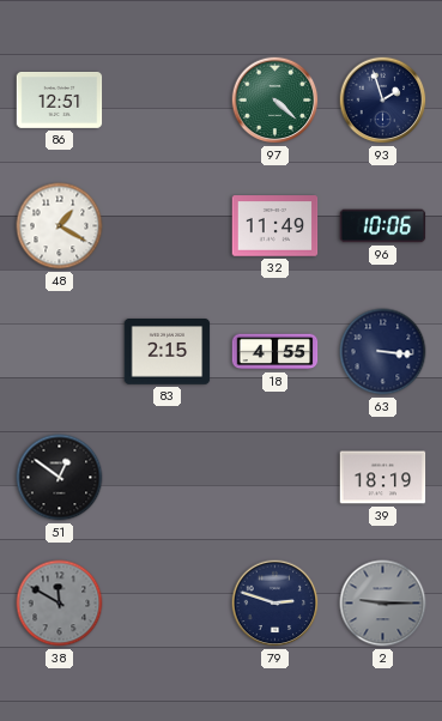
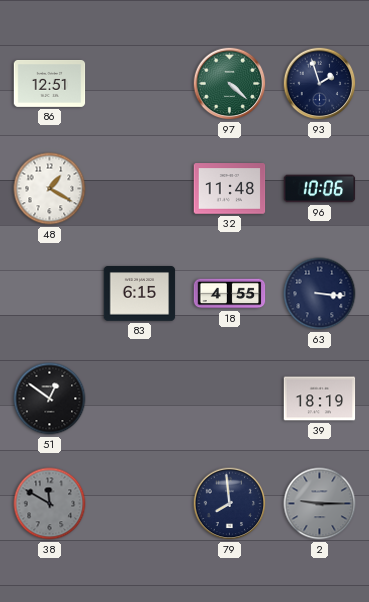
32: 11:49 -> 11:48 (230, 189)
83: 2:15 -> 6:15 (140, 294)
79: 2:48 -> 7:59 (230, 504)
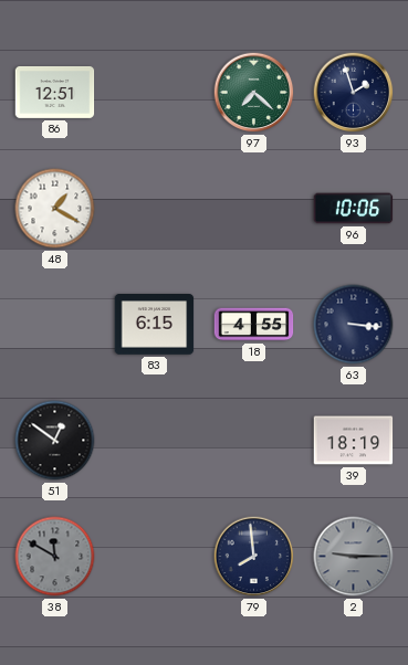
97: 4:22 -> 7:22 (254, 93)
32: 11:48 -> none (230, 189)
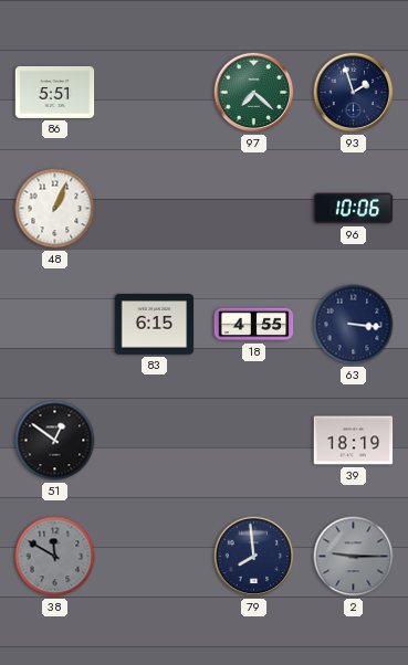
86: 12:51 -> 5:51 (55, 92)
48: 1:20 -> 1:04 (55, 209)
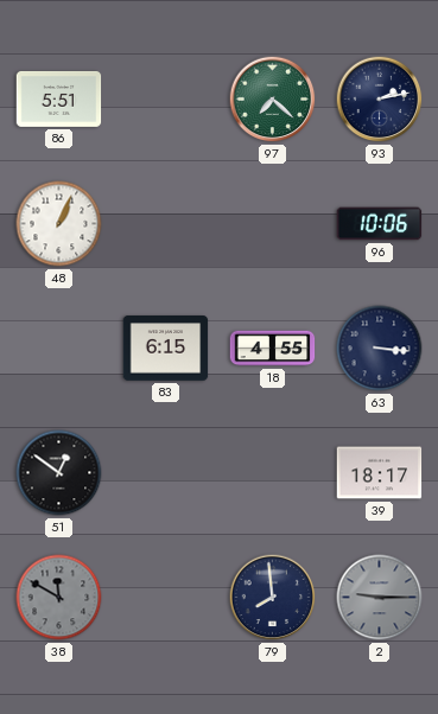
93: 1:57 -> 2:13 (380, 100)
39: 18:19 -> 18:17 (380, 473)
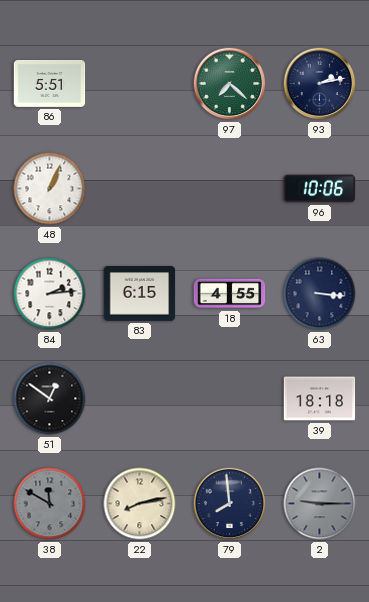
84: none -> 2:14 (50, 294)
39: 18:17 -> 18:18 (320, 399)
22: none -> 8:13 (140, 504)
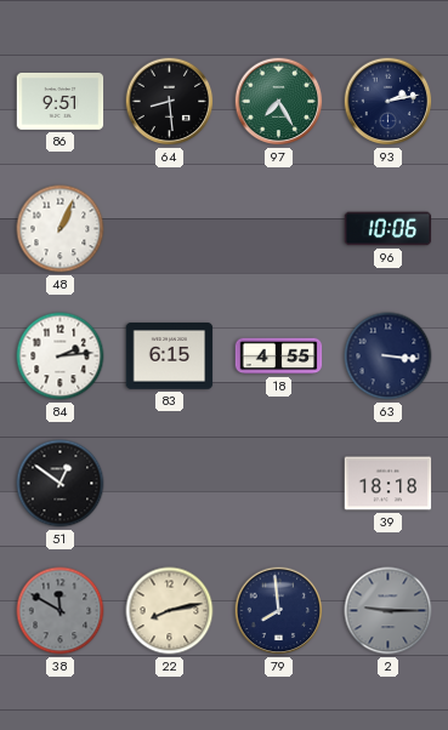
86: 5:51 -> 9:51 (61, 101)
64: none -> 8:29 (170, 102)
97: 7:22 -> 7:25 (279, 102)
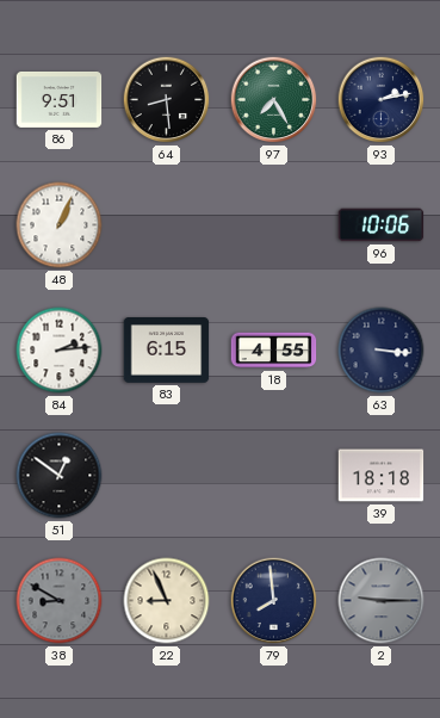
38: 11:50 -> 8:50 (60, 601)
22: 8:13 -> 8:56 (167, 601)
